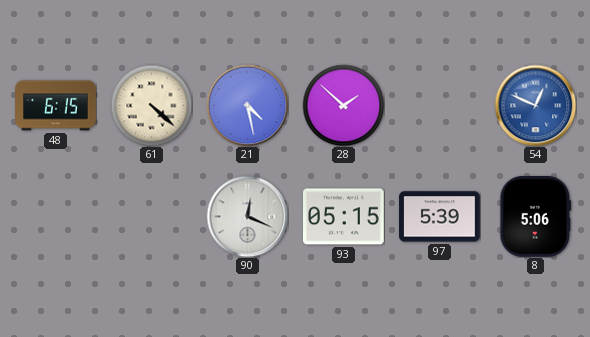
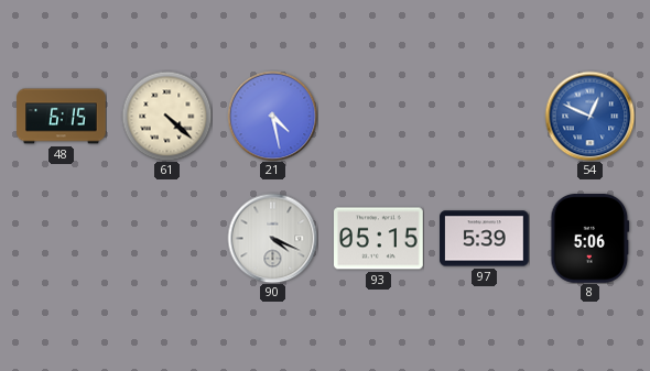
28: 1:52 -> none (343, 105)
90: 12:19 -> 4:19 (272, 238)
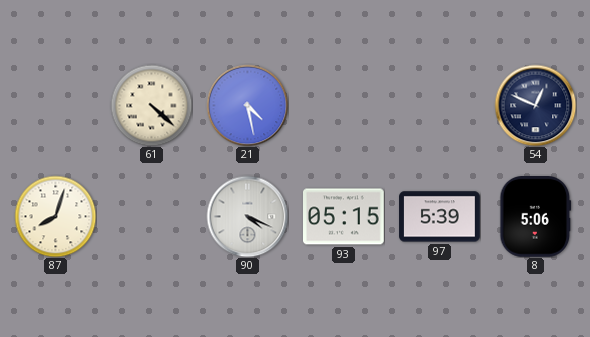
48: 6:15 -> none (62, 117)
54 dial: blue -> navy (535, 105)
87: none -> 8:03 (55, 216)
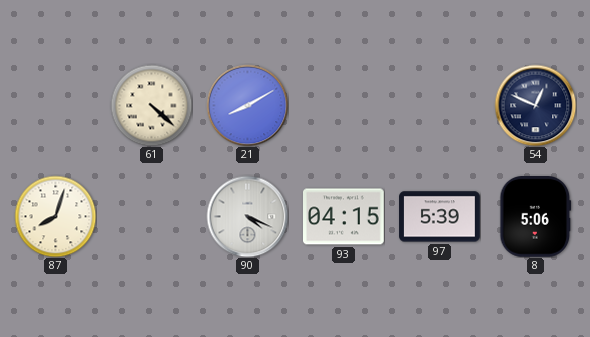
21: 4:28 -> 8:10 (247, 105)
93: 05:15 -> 04:15 (344, 217)
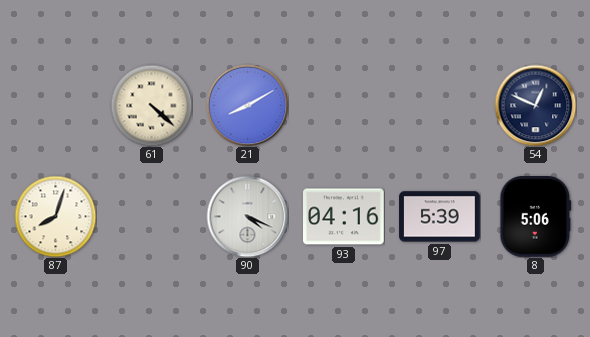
93: 04:15 -> 04:16 (344, 217)
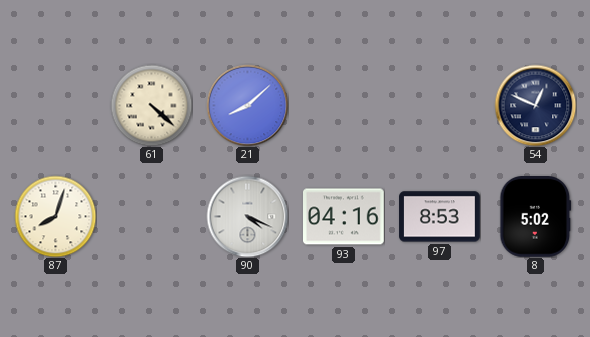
21: 8:10 -> 8:08 (247, 105)
97: 5:39 -> 8:53 (440, 217)
8: 5:06 -> 5:02 (536, 217)
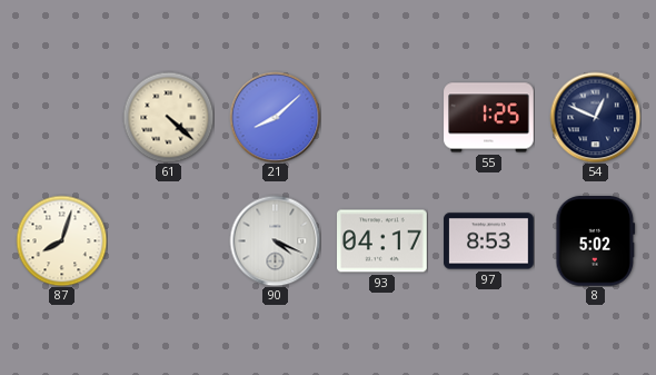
55: none -> 1:25 (489, 118)
93: 04:16 -> 04:17 (382, 241)
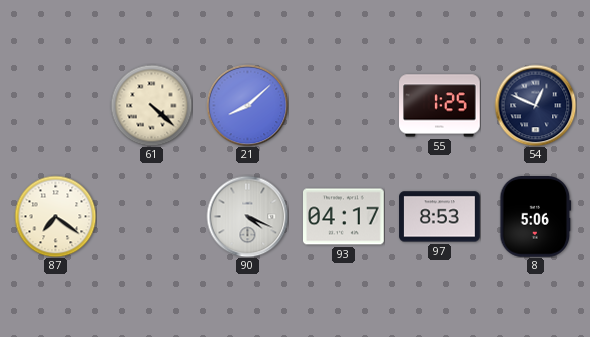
87: 8:03 -> 7:21 (55, 216)
8: 5:02 -> 5:06 (536, 217)
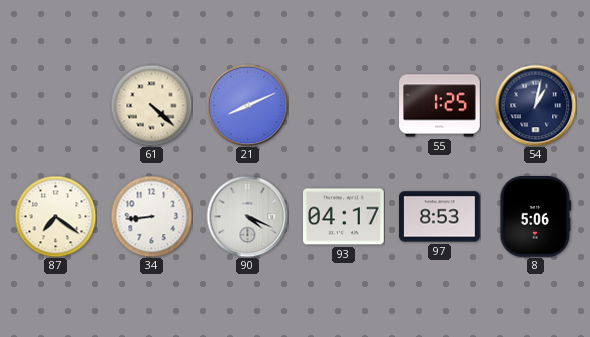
21: 8:08 -> 8:11 (247, 105)
54: 12:49 -> 1:02 (535, 105)
34: none -> 8:44 (151, 216)
